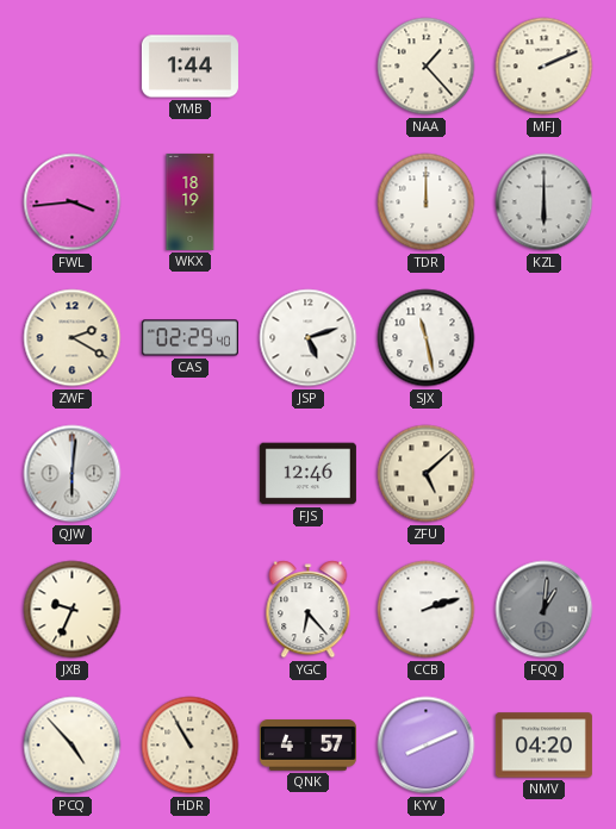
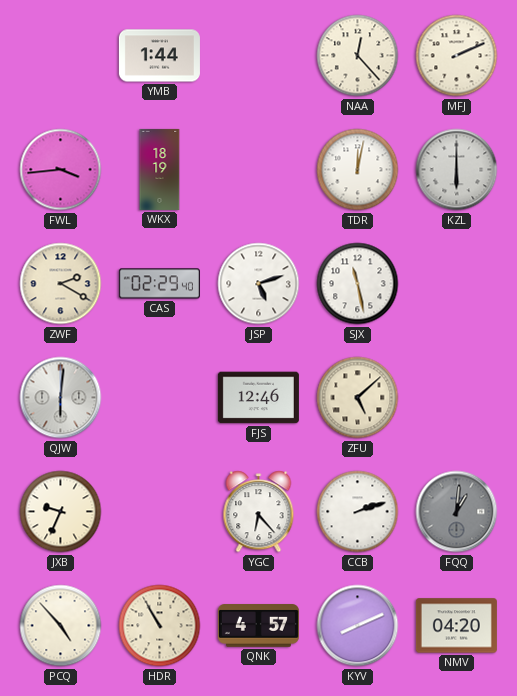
NAA: 1:23 -> 12:23 (358, 56)
TDR: 12:00 -> 12:02 (358, 170)
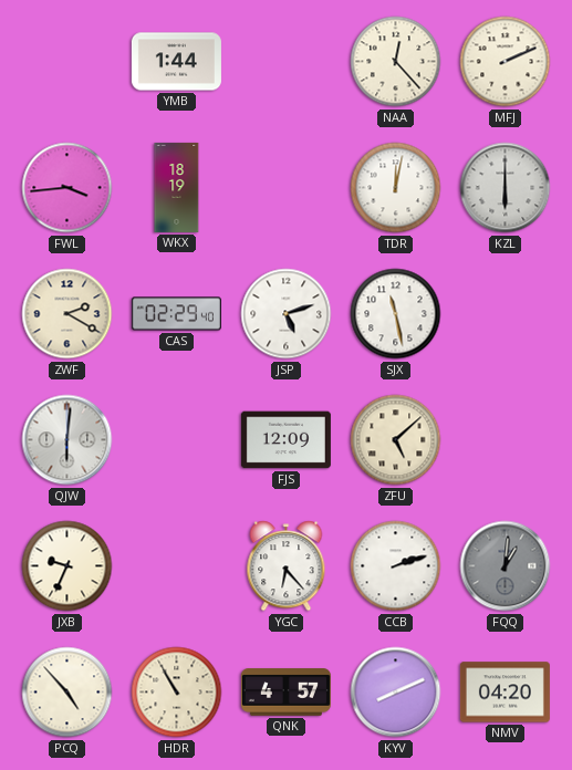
FJS: 12:46 -> 12:09 (285, 440)
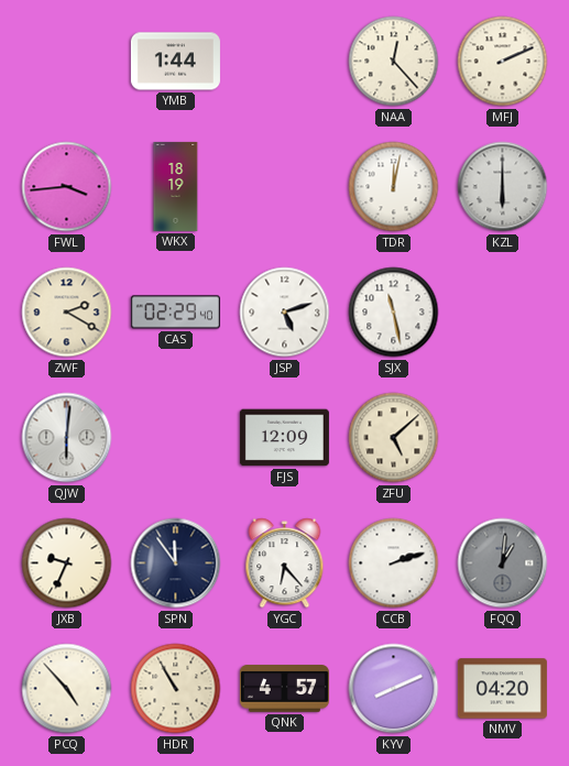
SPN: none -> 11:54 (176, 563)
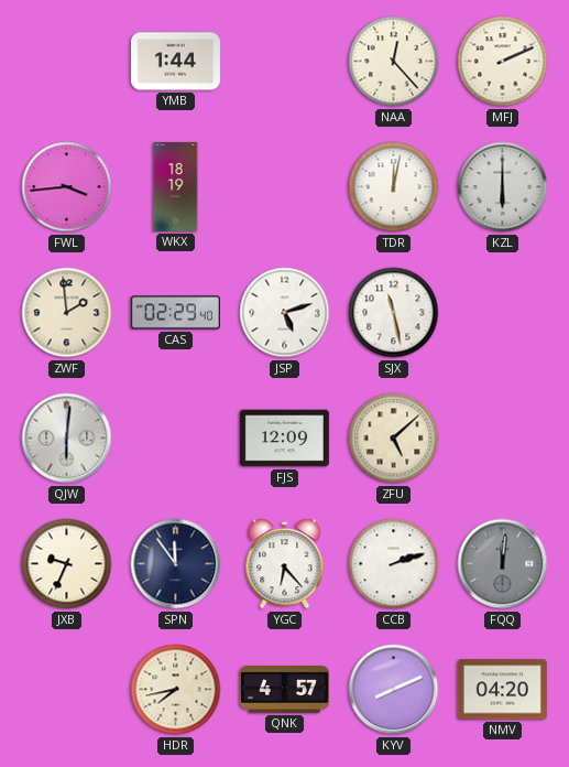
ZWF: 2:20 -> 1:59 (67, 313)
FQQ: 1:01 -> 12:01 (503, 564)
PCQ: 4:53 -> none (67, 689)
HDR: 10:55 -> 7:43 (176, 690)
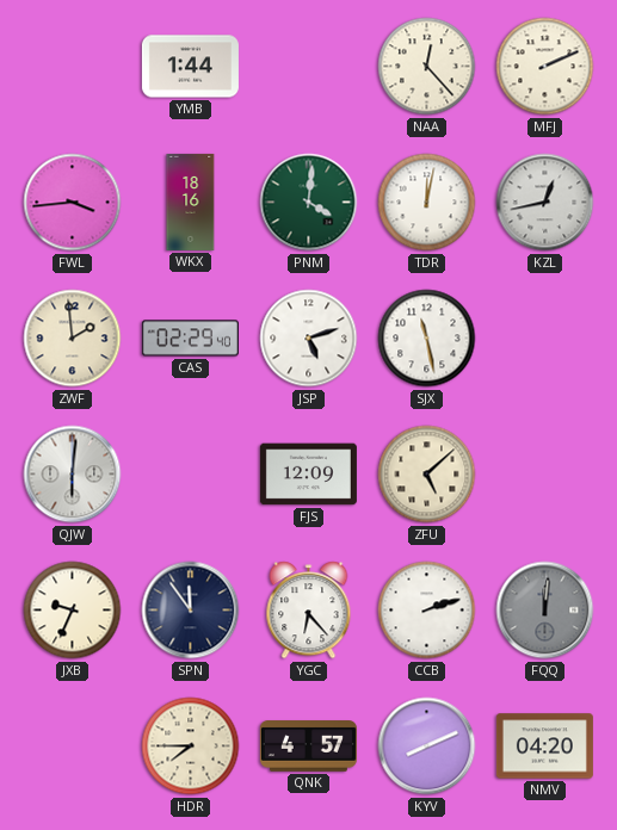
WKX: 18:19 -> 18:16 (191, 202)
PNM: none -> 4:01 (309, 203)
KZL: 6:00 -> 12:43 (545, 203)
HDR: 7:43 -> 7:45 (191, 747)
